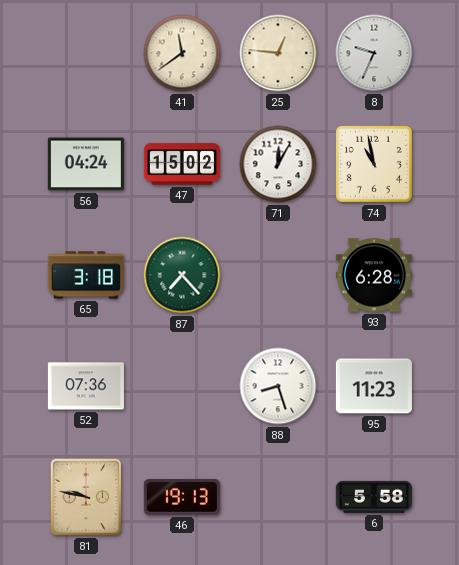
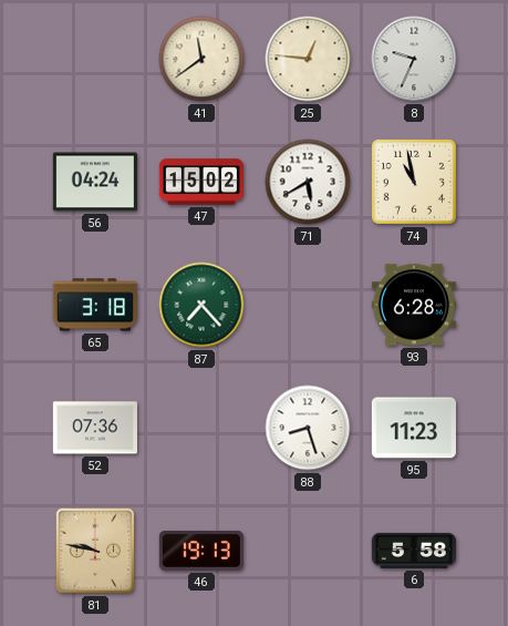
71: 12:05 -> 5:40 (308, 182)
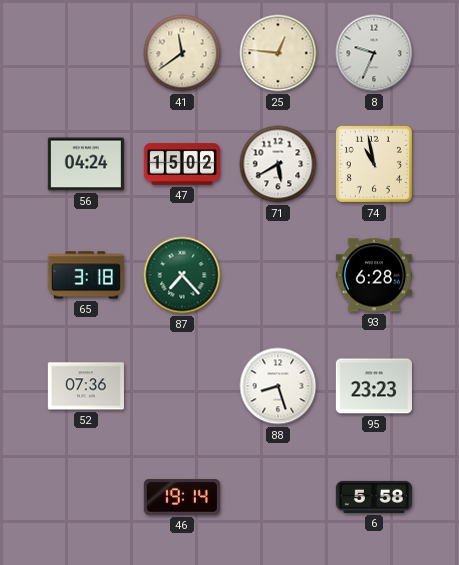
95: 11:23 -> 23:23 (374, 386)
81: 9:47 -> none (95, 551)
46: 19:13 -> 19:14 (182, 497)
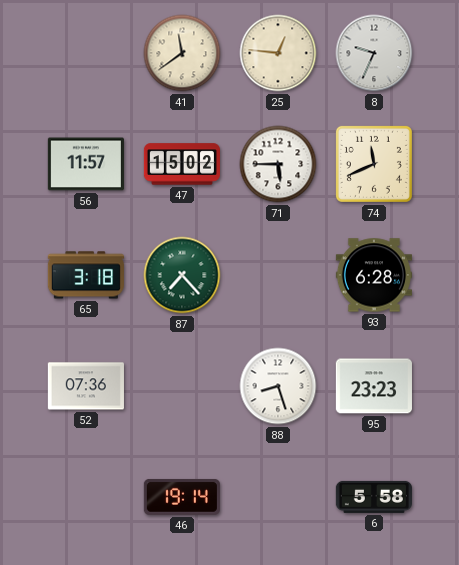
56: 04:24 -> 11:57 (86, 164)
71: 5:40 -> 5:45 (278, 164)
74: 10:58 -> 11:41 (374, 164)
